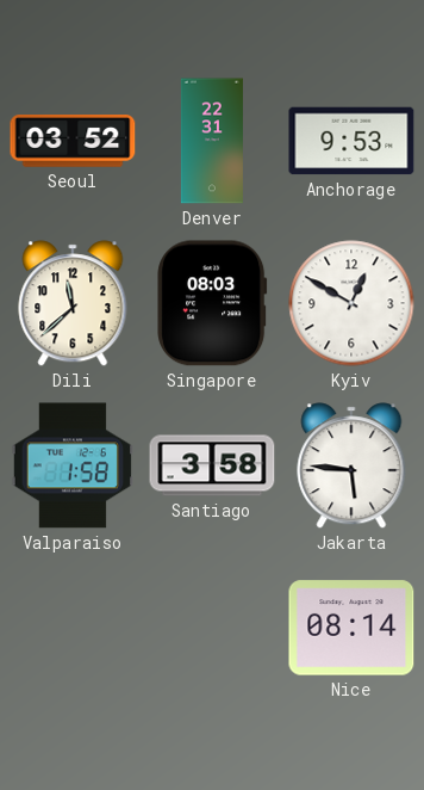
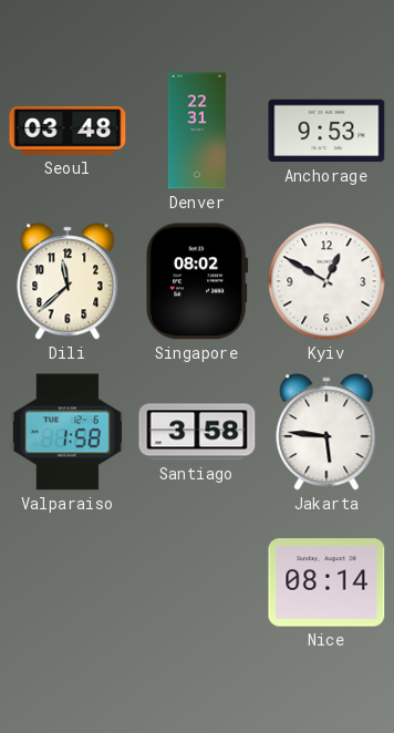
Seoul: 03:52 -> 03:48 (68, 131)
Singapore: 08:03 -> 08:02 (197, 281)
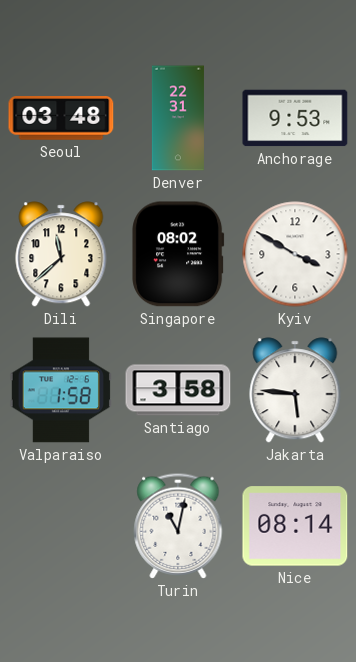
Kyiv: 12:50 -> 3:50 (295, 254)
Turin: none -> 11:02 (178, 526)
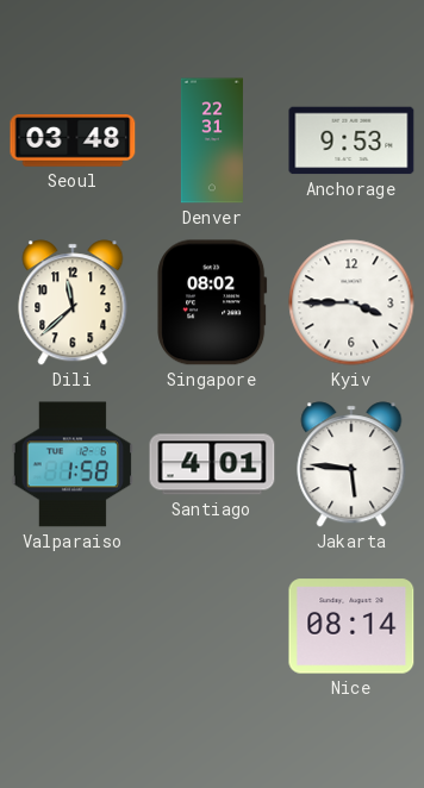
Kyiv: 3:50 -> 3:45 (351, 302)
Santiago: 3:58 -> 4:01 (212, 464)
Turin: 11:02 -> none (178, 526)
